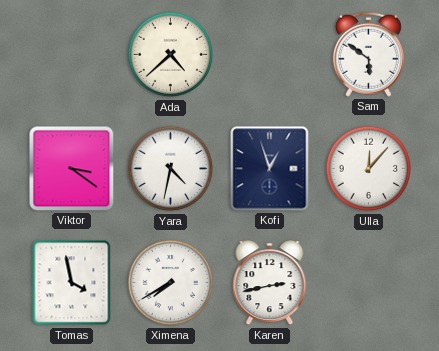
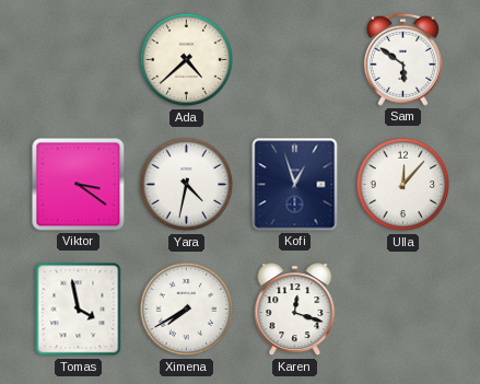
Karen: 2:43 -> 12:18 (295, 310)
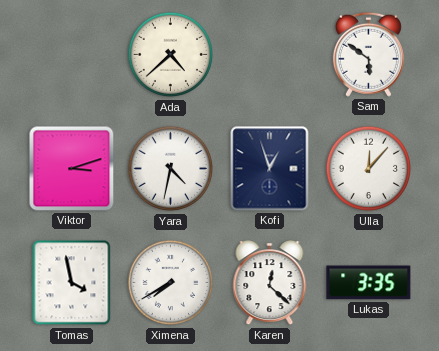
Viktor: 3:21 -> 3:12 (72, 169)
Karen: 12:18 -> 12:22 (270, 283)
Lukas: none -> 3:35 (369, 283)
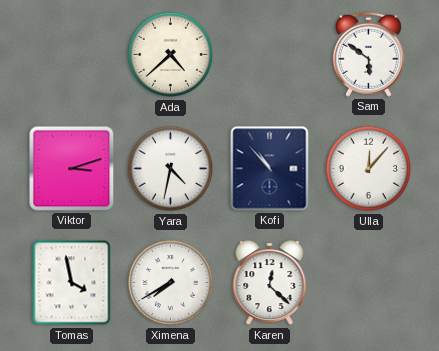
Kofi: 12:57 -> 10:53 (270, 169)
Lukas: 3:35 -> none (369, 283)
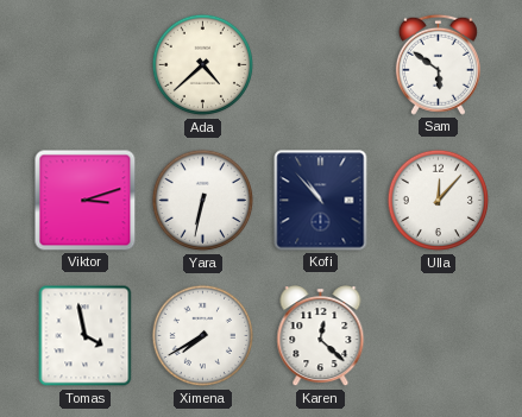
Yara: 4:32 -> 6:32 (203, 201)
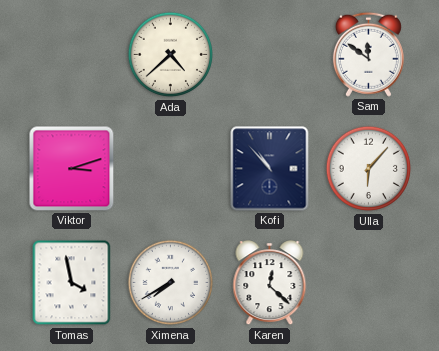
Sam: 5:51 -> 11:51 (368, 54)
Yara: 6:32 -> none (203, 201)
Ulla: 12:07 -> 6:07 (369, 169)
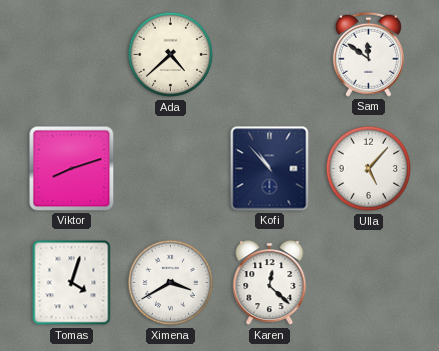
Viktor: 3:12 -> 8:12 (72, 169)
Ulla: 6:07 -> 5:07 (369, 169)
Tomas: 3:58 -> 4:03 (72, 283)
Ximena: 7:40 -> 3:40 (171, 283)
